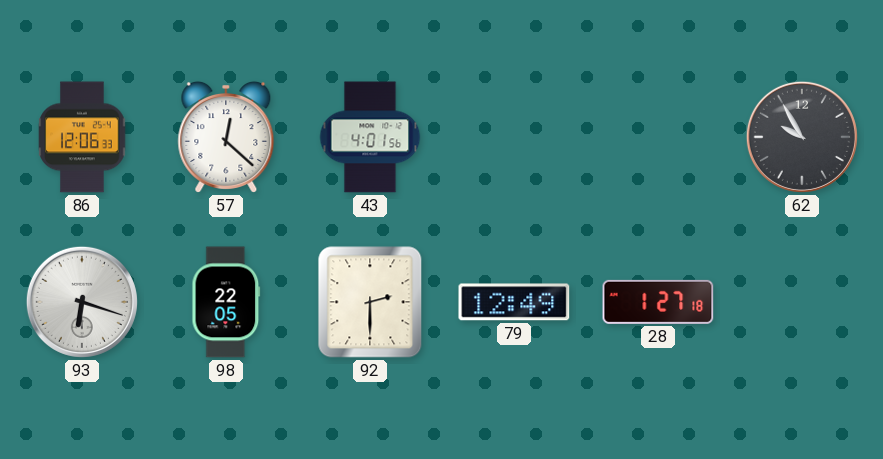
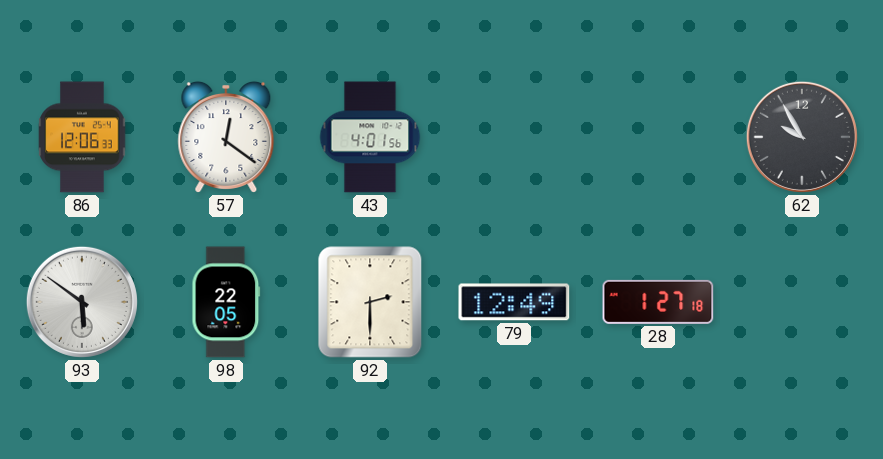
57: 12:22 -> 12:21 (226, 137)
93: 6:18 -> 5:51 (82, 302)
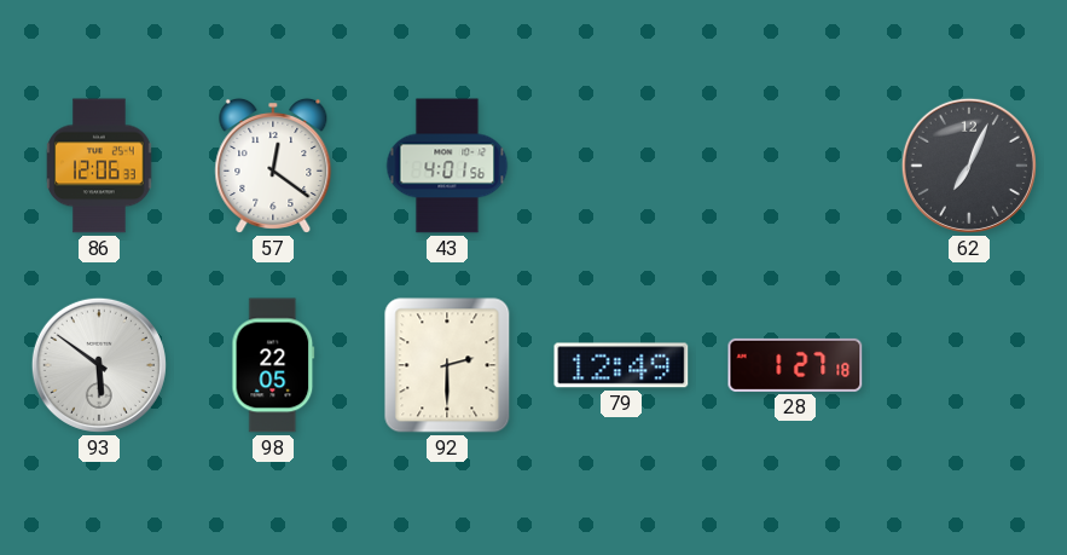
62: 9:55 -> 7:04 (969, 166)
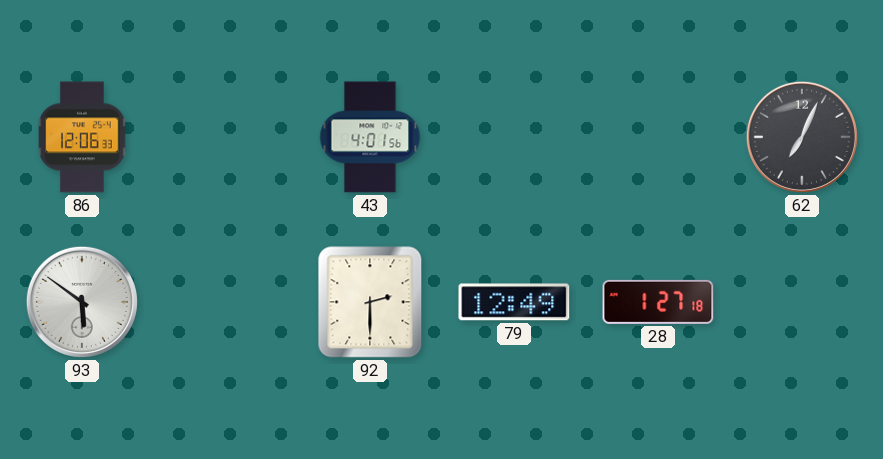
57: 12:21 -> none (273, 166)
98: 22:05 -> none (273, 365)
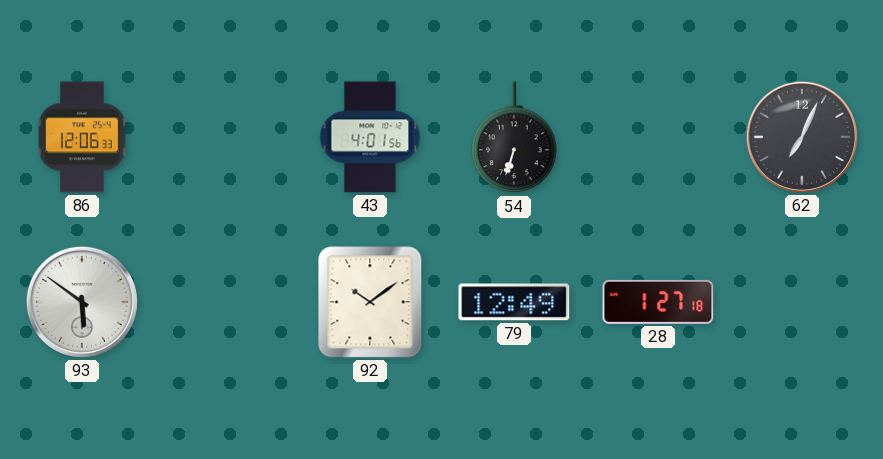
54: none -> 6:33 (514, 138)
92: 2:30 -> 10:09 (370, 302)
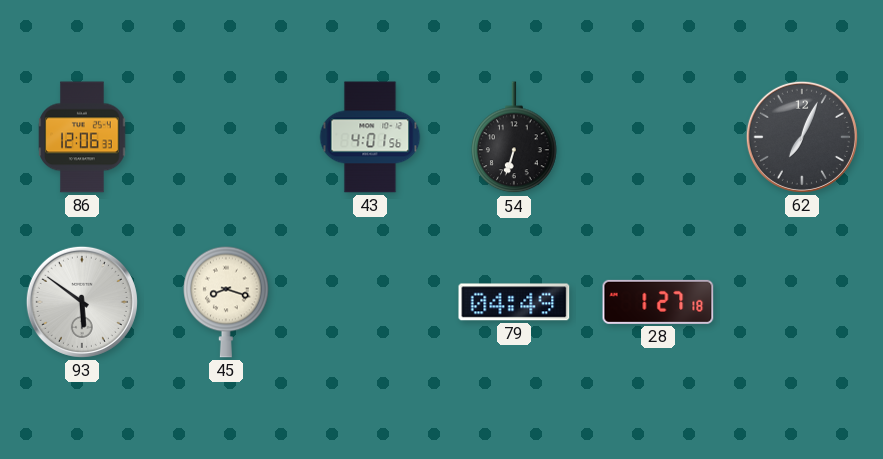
45: none -> 8:18 (226, 302)
92: 10:09 -> none (370, 302)
79: 12:49 -> 04:49 (514, 302)
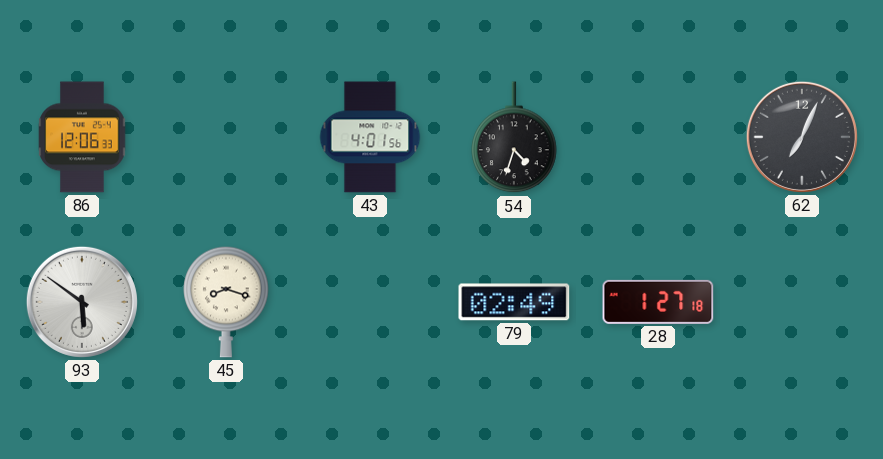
54: 6:33 -> 4:33 (514, 138)
79: 04:49 -> 02:49 (514, 302)
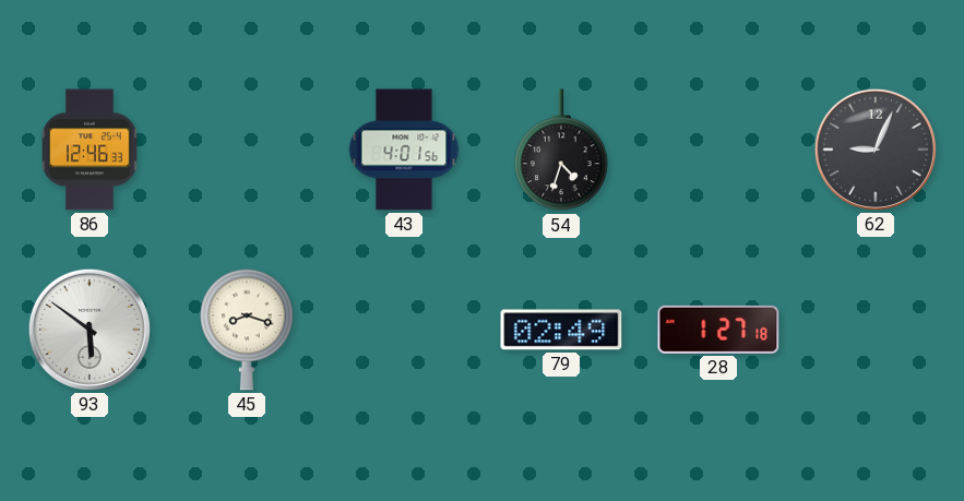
86: 12:06 -> 12:46 (90, 150)
62: 7:04 -> 9:04 (876, 150)
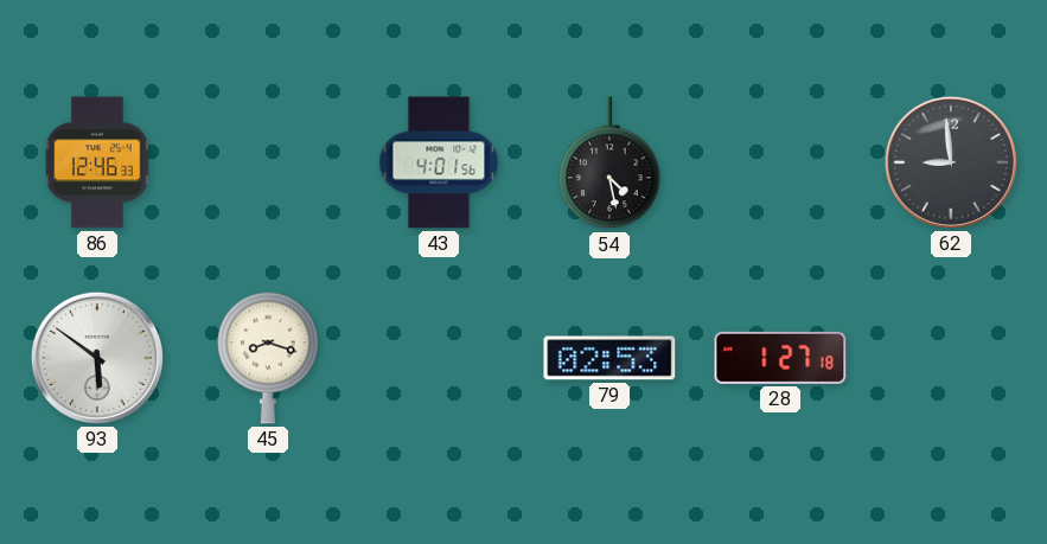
54: 4:33 -> 4:28 (609, 164)
62: 9:04 -> 8:59 (951, 162)
79: 02:49 -> 02:53 (609, 358)
